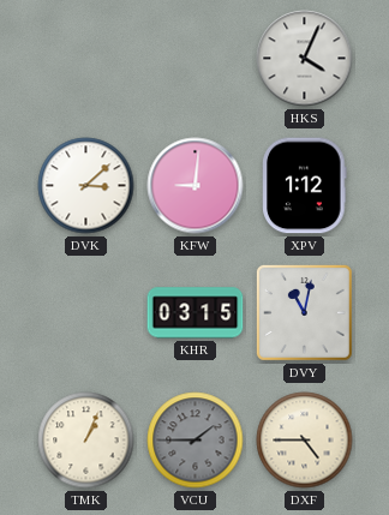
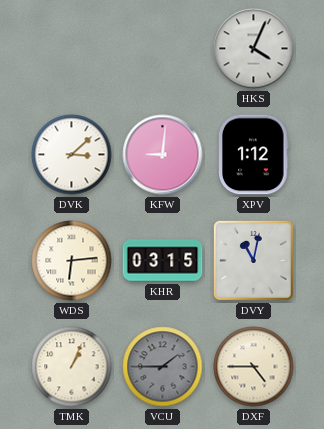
WDS: none -> 6:14 (72, 261)
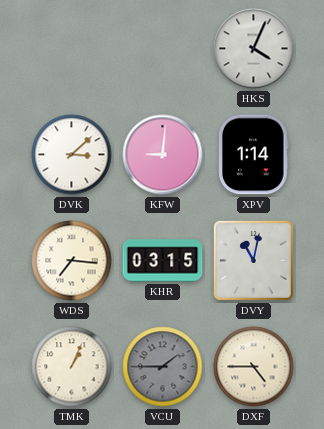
XPV: 1:12 -> 1:14 (254, 155)
WDS: 6:14 -> 7:16 (72, 261)
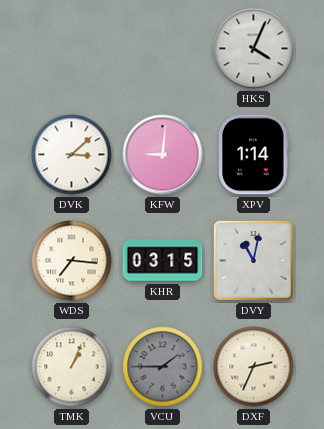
DXF: 4:45 -> 2:34 (254, 367)
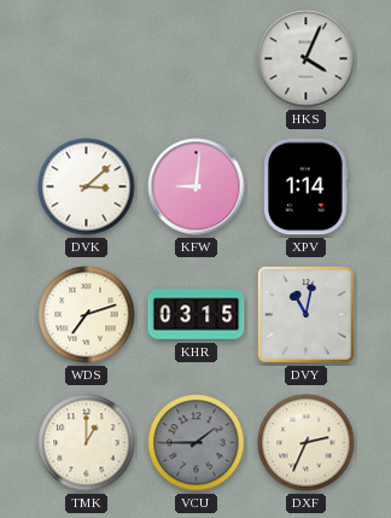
WDS: 7:16 -> 7:12 (87, 315)
TMK: 1:04 -> 1:00 (87, 443)
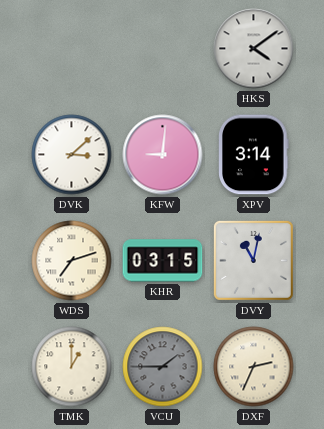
HKS: 4:04 -> 4:09 (254, 49)
XPV: 1:14 -> 3:14 (254, 155)
